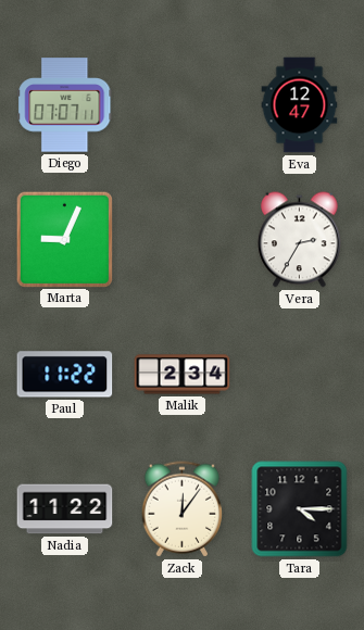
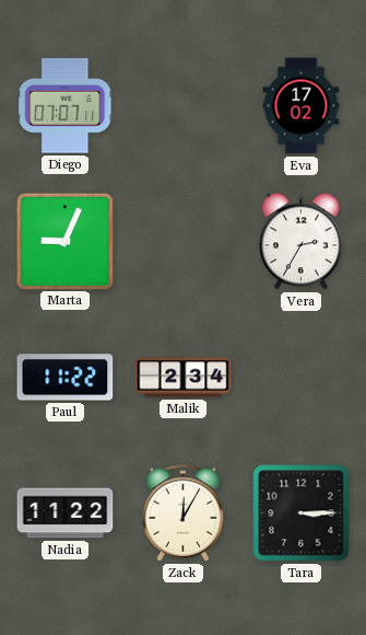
Eva: 12:47 -> 17:02 (302, 106)
Zack: 12:06 -> 12:05 (184, 513)
Tara: 4:15 -> 3:15 (302, 513)
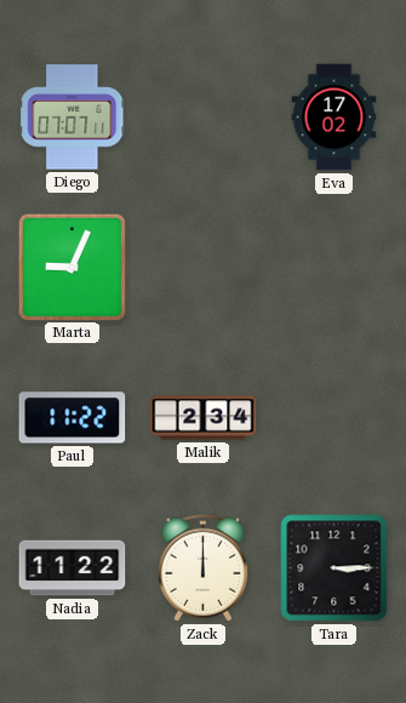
Vera: 2:35 -> none (302, 242)
Zack: 12:05 -> 12:00 (204, 568)
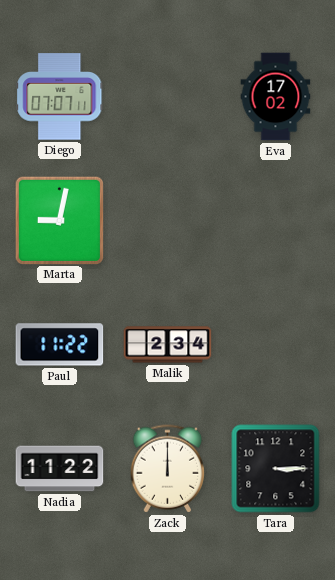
Marta: 9:04 -> 9:02 (59, 220)
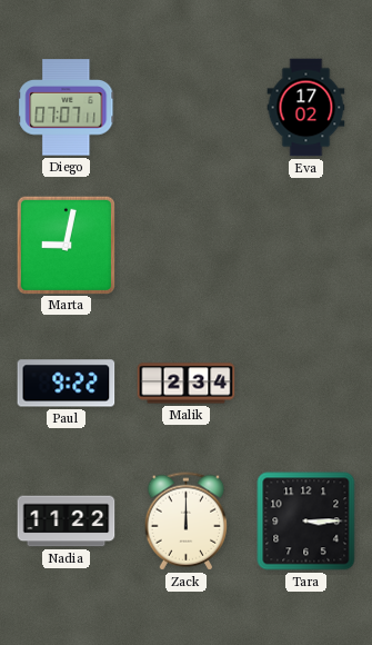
Paul: 11:22 -> 9:22 (67, 384)
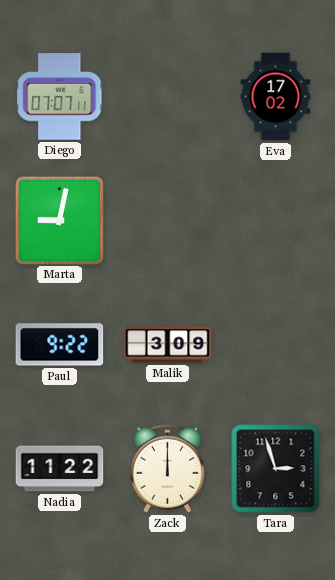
Malik: 2:34 -> 3:09 (168, 345)
Tara: 3:15 -> 2:57 (276, 469)
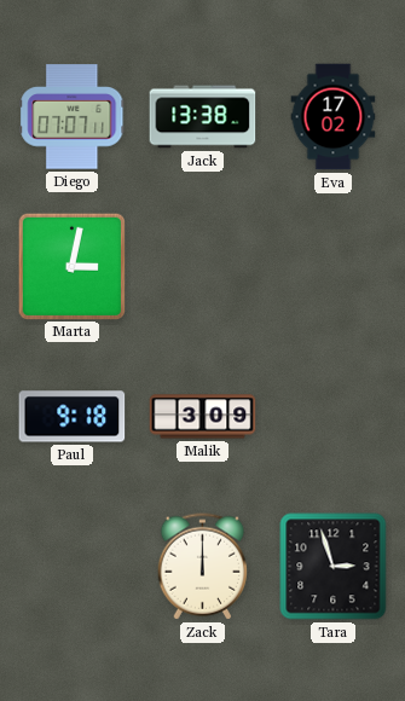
Jack: none -> 13:38 (203, 117)
Marta: 9:02 -> 3:02 (71, 266)
Paul: 9:22 -> 9:18 (73, 417)
Nadia: 11:22 -> none (60, 469)
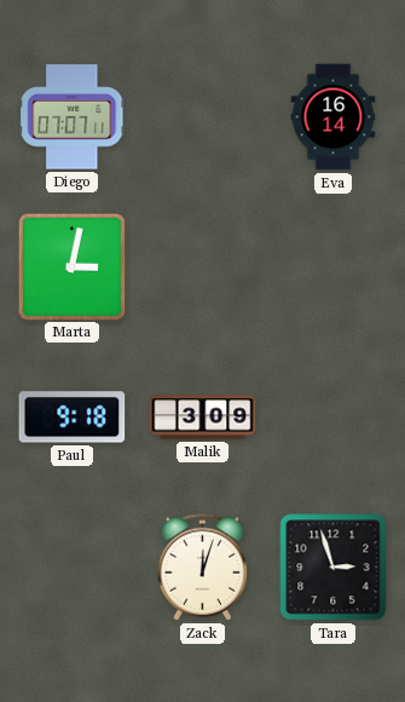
Jack: 13:38 -> none (203, 117)
Eva: 17:02 -> 16:14 (334, 117)
Zack: 12:00 -> 12:03 (203, 568)
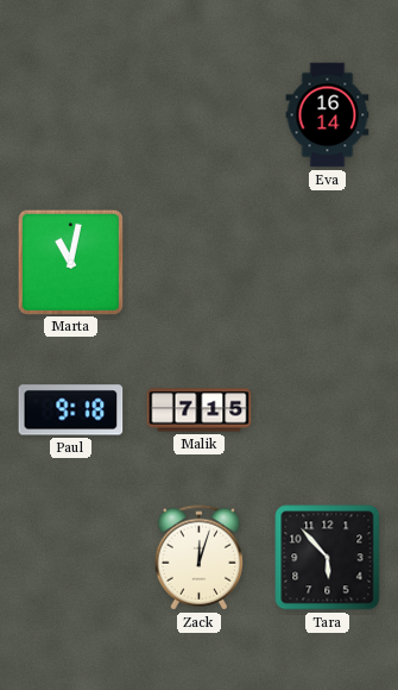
Diego: 07:07 -> none (73, 117)
Marta: 3:02 -> 11:02 (70, 262)
Malik: 3:09 -> 7:15 (200, 410)
Tara: 2:57 -> 5:53 (328, 558)
